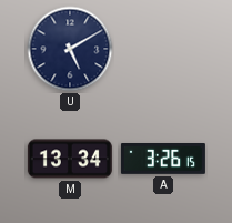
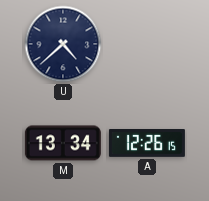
U: 5:10 -> 4:38 (63, 44)
A: 3:26 -> 12:26 (147, 144)
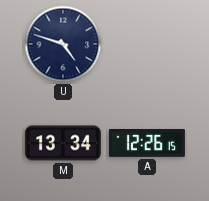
U: 4:38 -> 4:48 (63, 44)
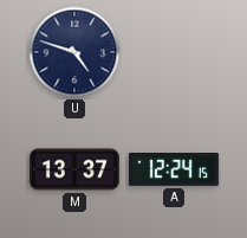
M: 13:34 -> 13:37 (74, 169)
A: 12:26 -> 12:24 (174, 171)
